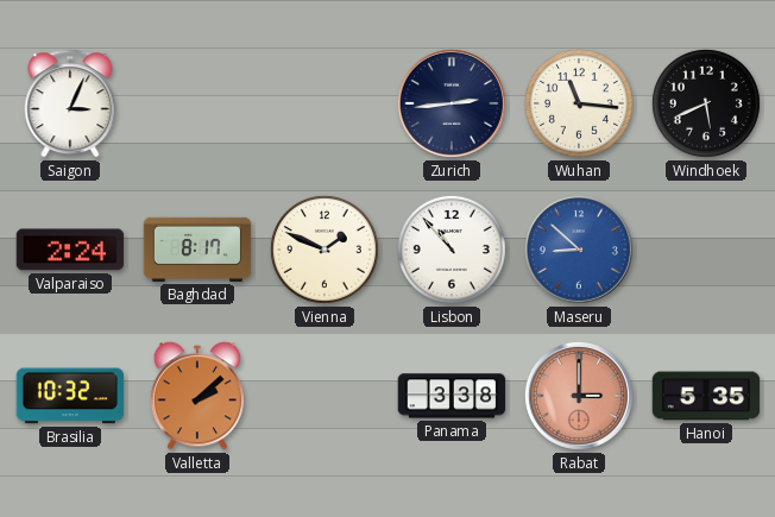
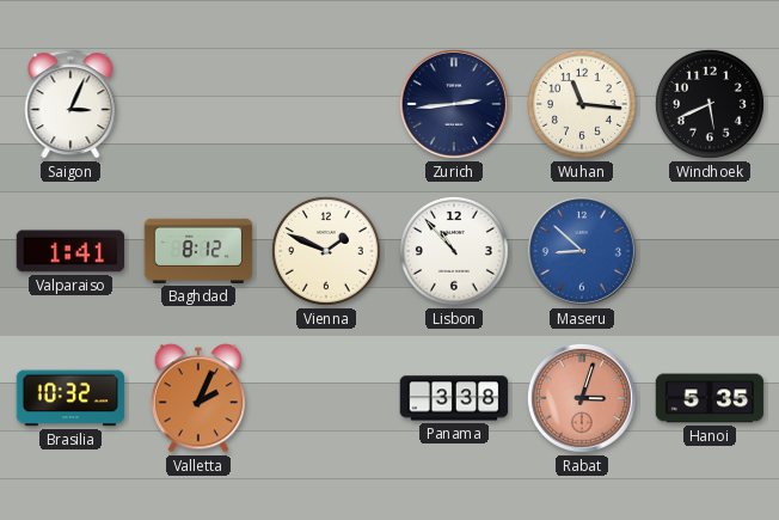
Valparaiso: 2:24 -> 1:41 (70, 251)
Baghdad: 8:17 -> 8:12 (198, 251)
Valletta: 2:08 -> 2:04 (198, 398)
Rabat: 3:00 -> 3:03 (582, 398)
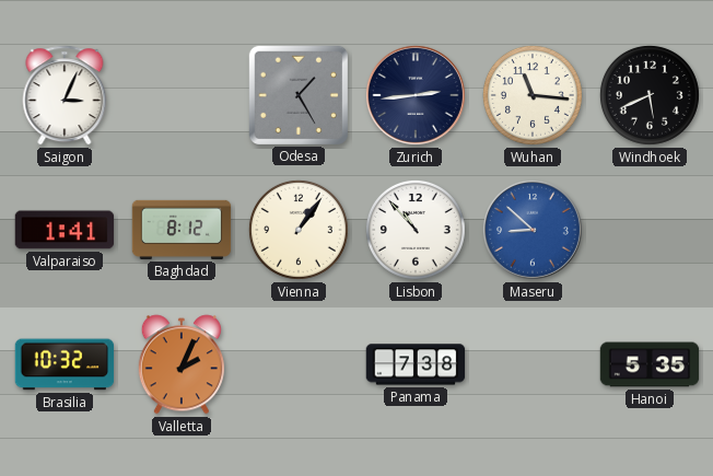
Odesa: none -> 1:25 (297, 94)
Vienna: 1:49 -> 1:06 (299, 230)
Panama: 3:38 -> 7:38 (416, 364)
Rabat: 3:03 -> none (582, 398)
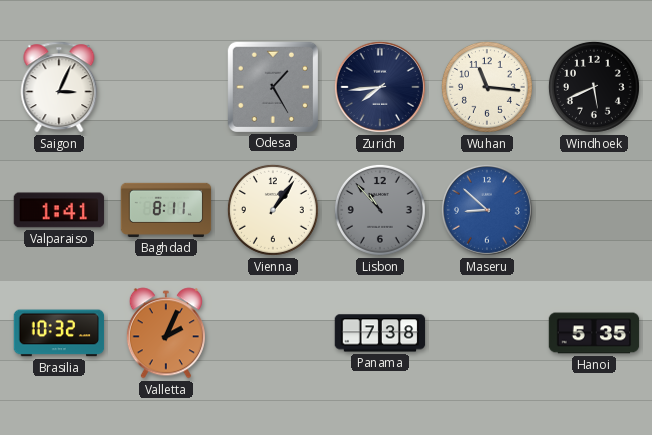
Zurich: 2:44 -> 7:44 (380, 87)
Baghdad: 8:12 -> 8:11 (166, 210)
Lisbon dial: white -> grey (380, 210)
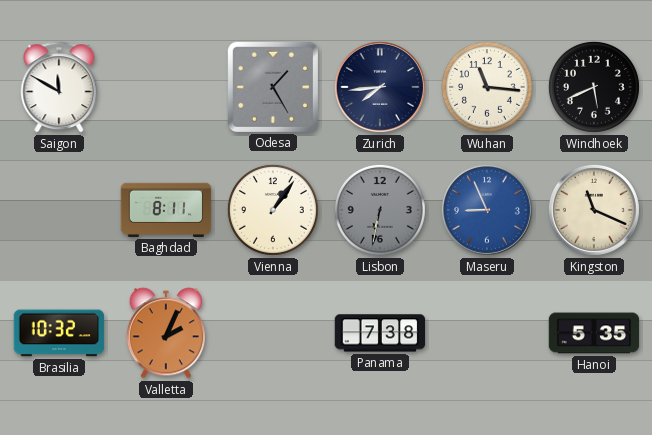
Saigon: 3:04 -> 11:50 (59, 87)
Valparaiso: 1:41 -> none (59, 210)
Lisbon: 10:53 -> 6:32 (380, 210)
Maseru: 8:52 -> 8:56 (487, 210)
Kingston: none -> 11:19 (594, 210)
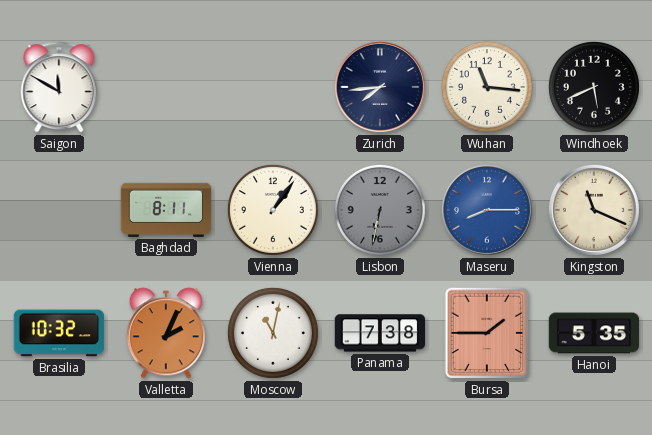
Odesa: 1:25 -> none (272, 86)
Maseru: 8:56 -> 8:15 (487, 210)
Moscow: none -> 11:02 (273, 333)
Bursa: none -> 1:45 (487, 333)
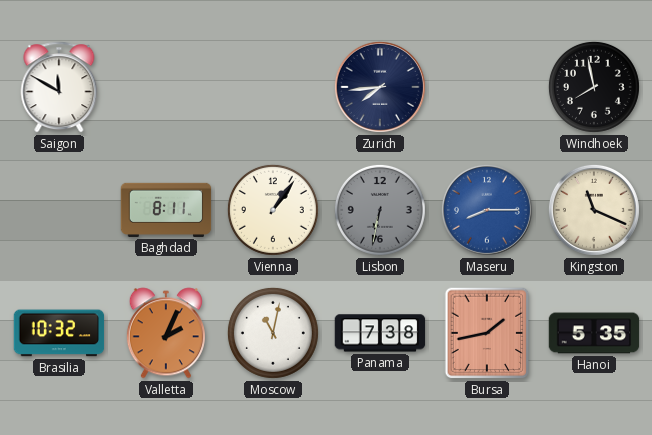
Wuhan: 11:16 -> none (487, 87)
Windhoek: 5:41 -> 7:58 (594, 87)
Bursa: 1:45 -> 1:43 (487, 333)
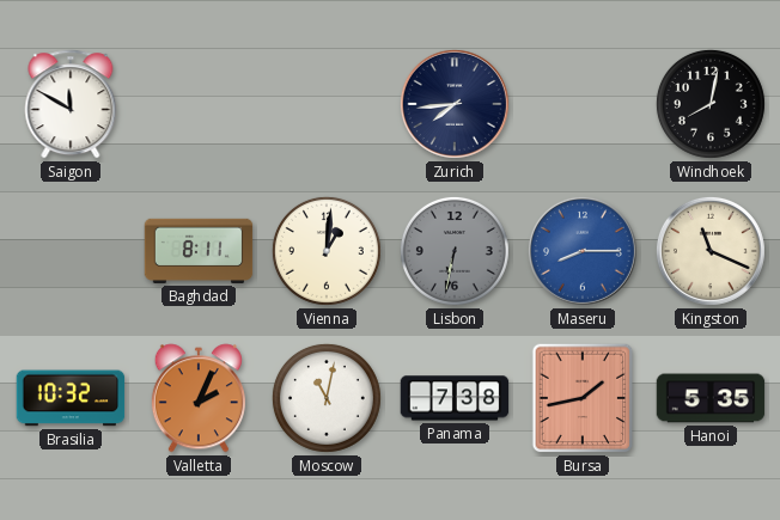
Windhoek: 7:58 -> 8:02 (711, 104)
Vienna: 1:06 -> 1:01 (327, 251)
